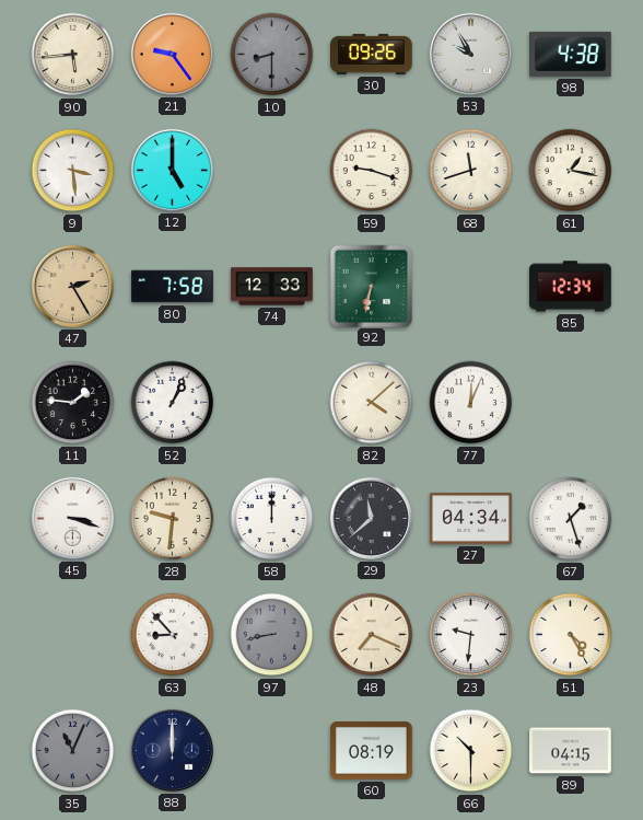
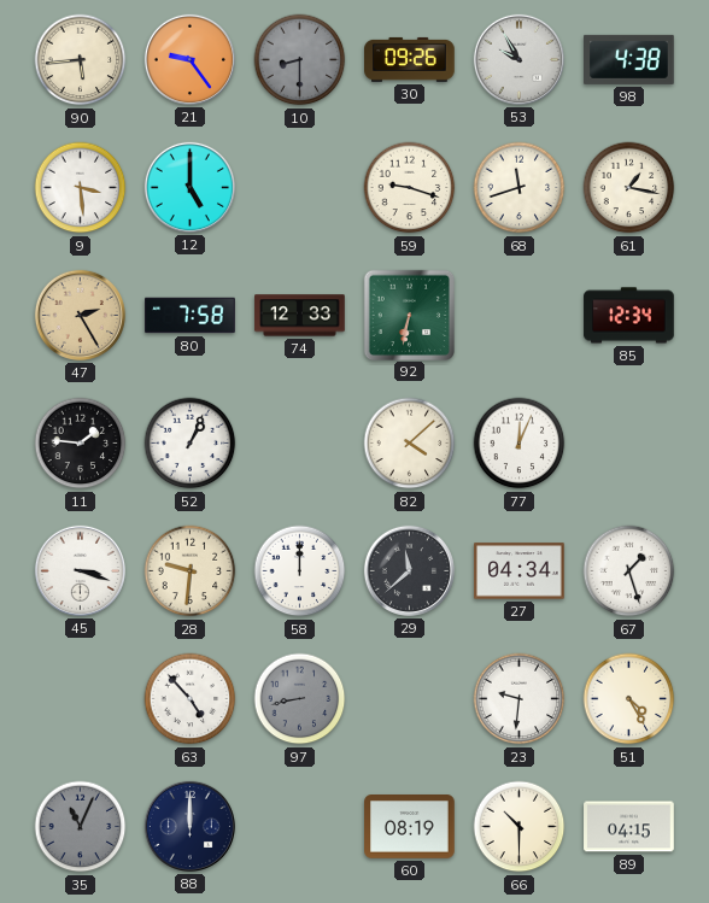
63: 8:53 -> 4:53 (191, 699)
48: 7:19 -> none (372, 635)
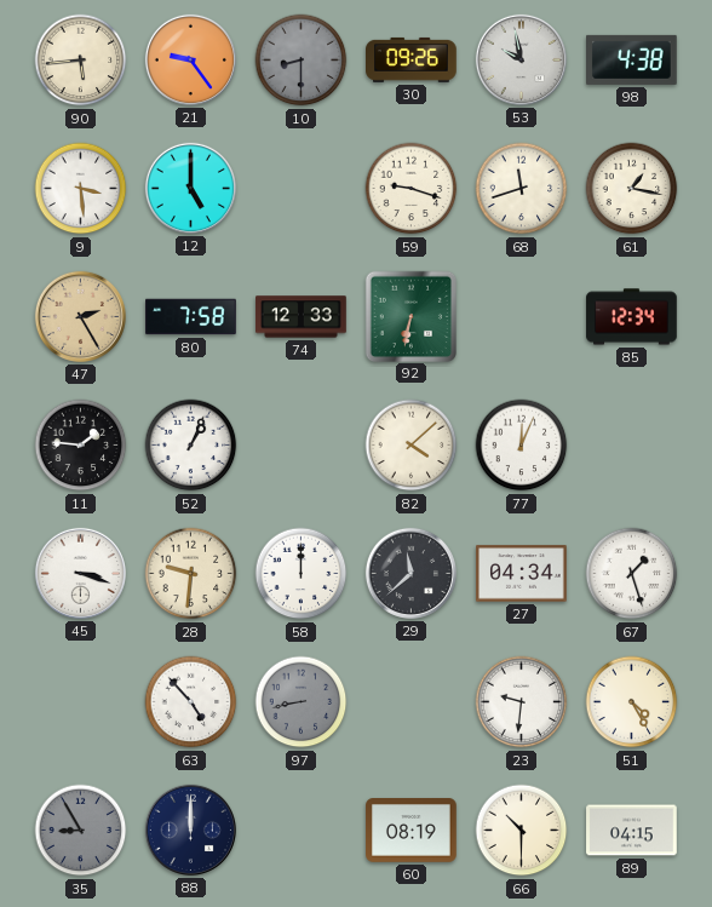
53: 9:55 -> 9:58 (521, 59)
35: 11:04 -> 8:55 (81, 831)
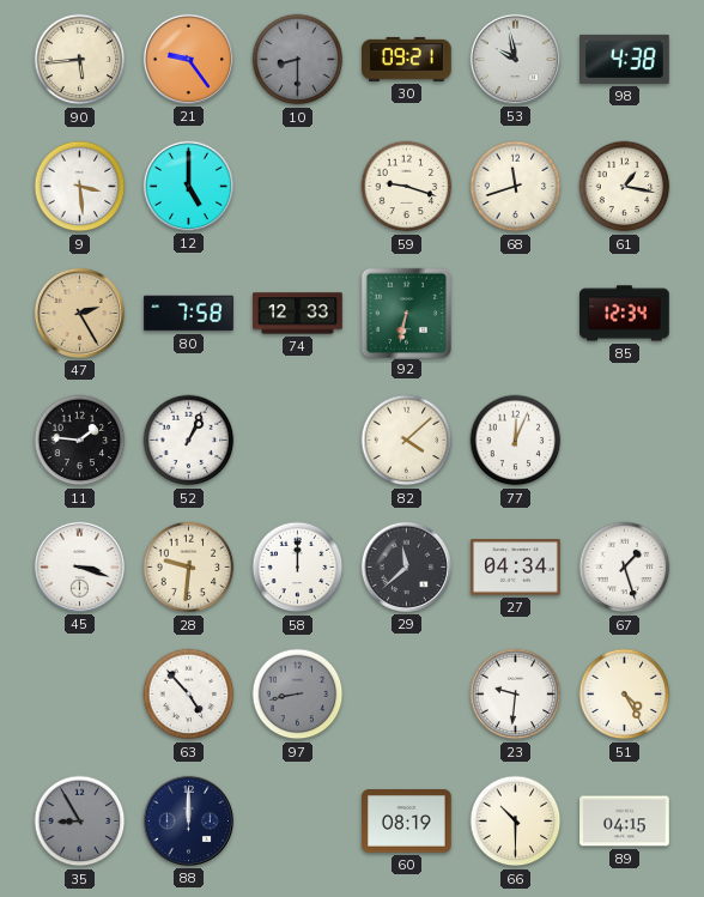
30: 09:26 -> 09:21 (407, 59)
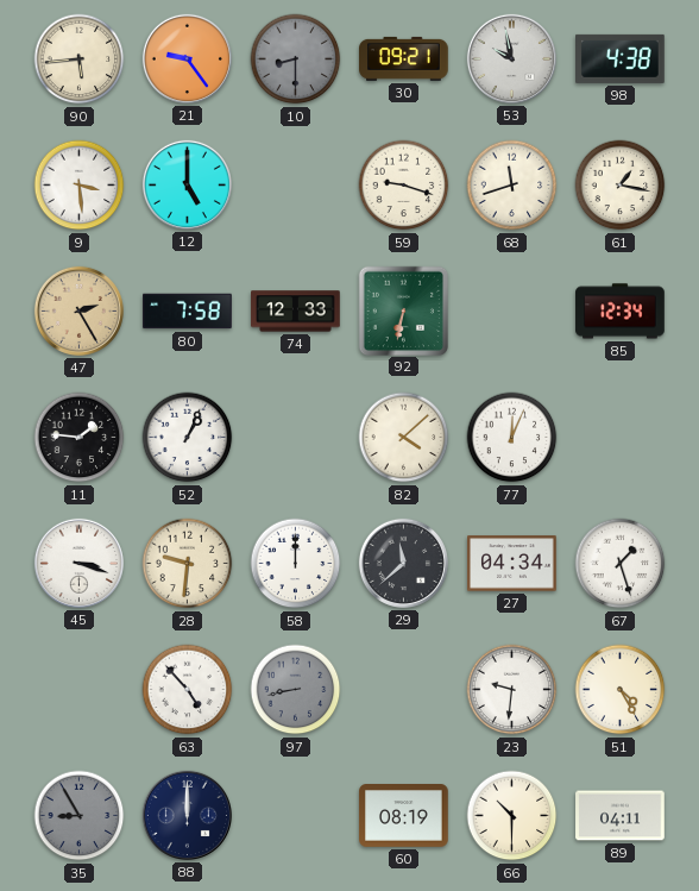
89: 04:15 -> 04:11 (621, 816)
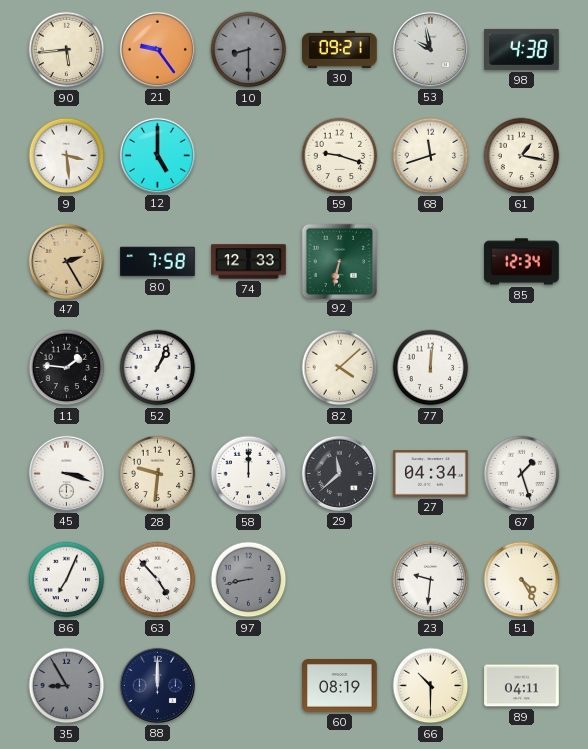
77: 12:04 -> 12:01 (431, 368)
86: none -> 7:04 (67, 580)
